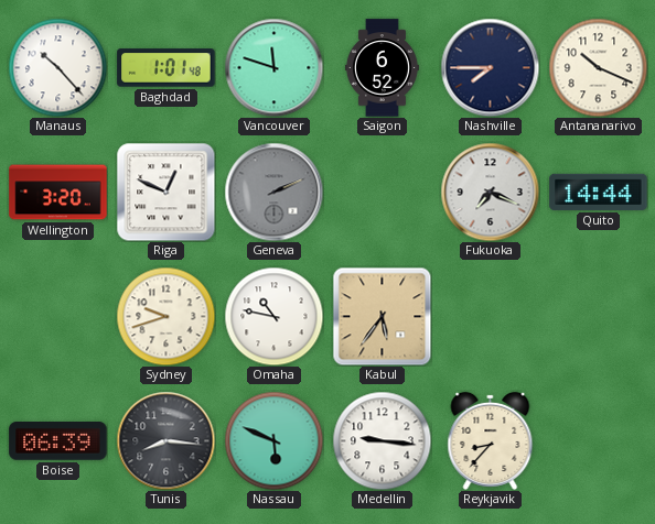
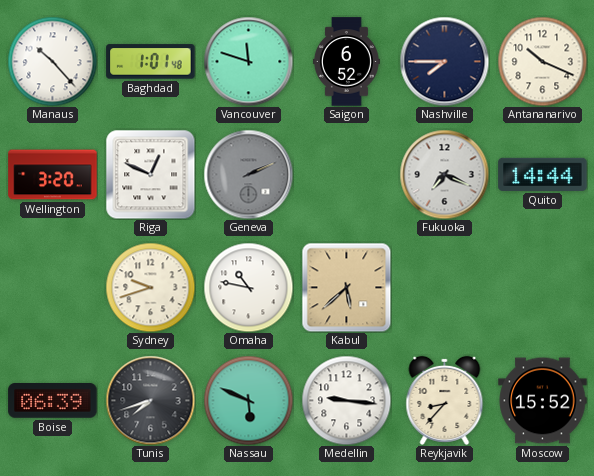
Kabul: 5:36 -> 5:38 (346, 287)
Tunis: 8:16 -> 7:42 (150, 400)
Moscow: none -> 15:52 (543, 401)
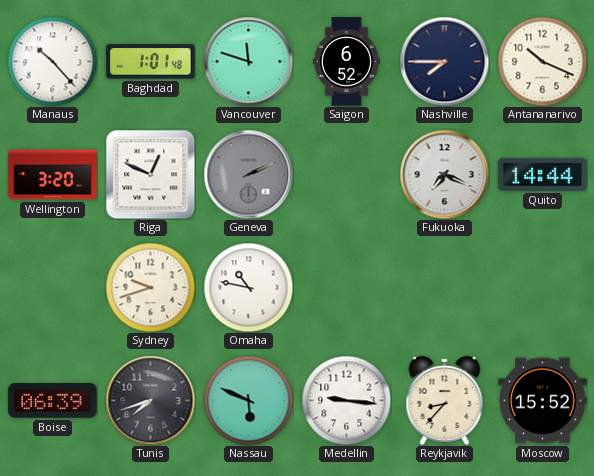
Kabul: 5:38 -> none (346, 287)
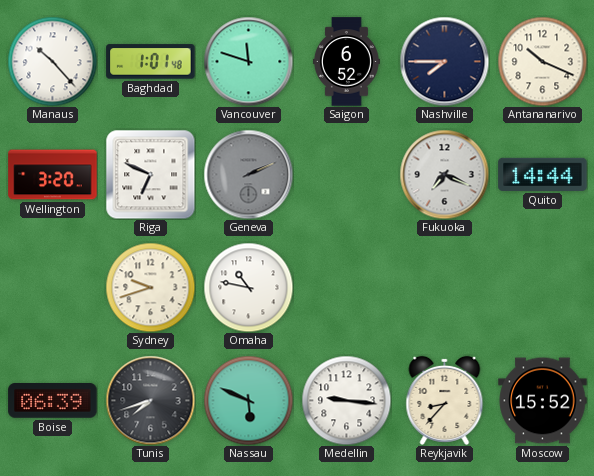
Riga: 12:49 -> 6:49 (150, 174)
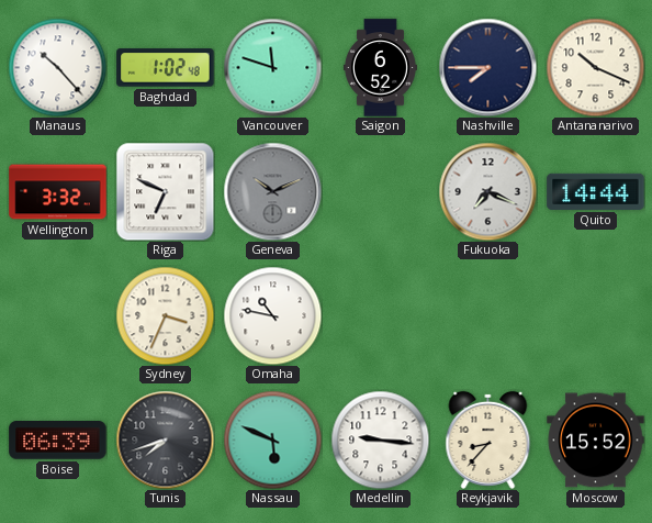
Baghdad: 1:01 -> 1:02 (166, 68)
Wellington: 3:20 -> 3:32 (58, 192)
Geneva: 2:11 -> 10:11 (272, 191)
Sydney: 9:42 -> 3:34 (165, 315)
